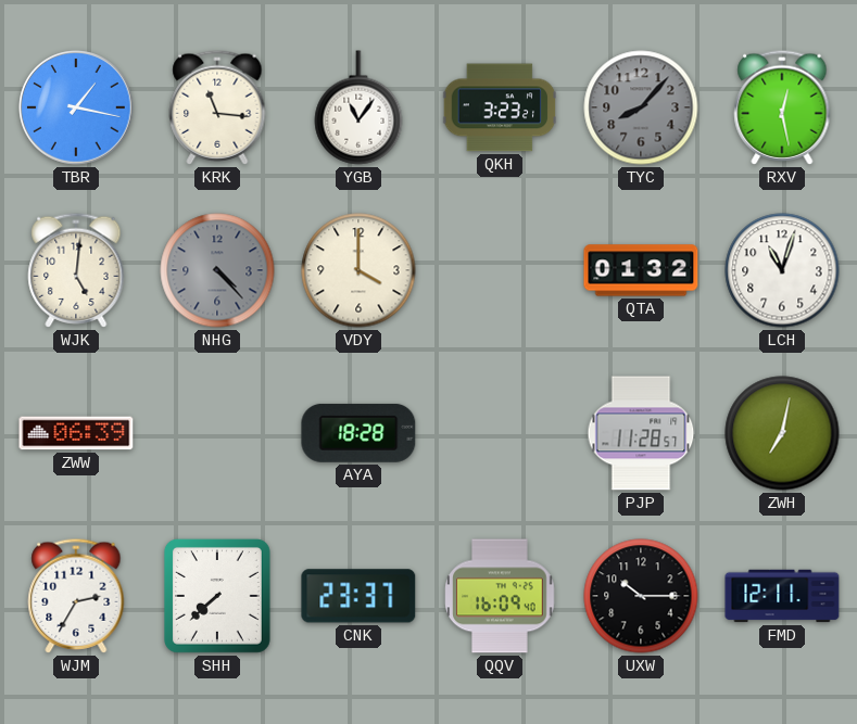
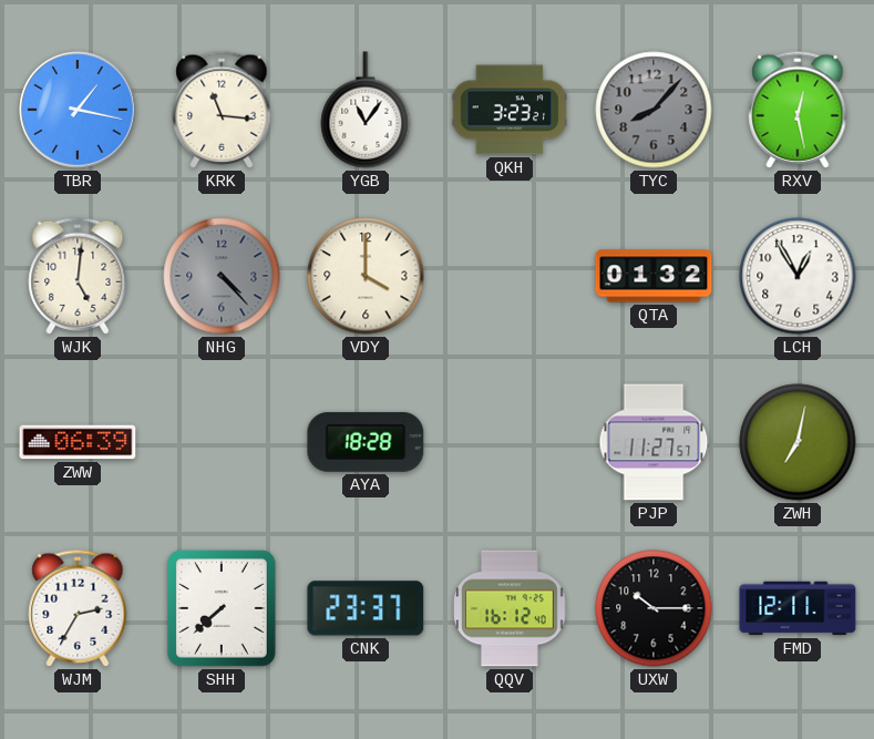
LCH: 11:03 -> 12:55 (798, 276)
PJP: 11:28 -> 11:27 (654, 442)
QQV: 16:09 -> 16:12 (510, 608)
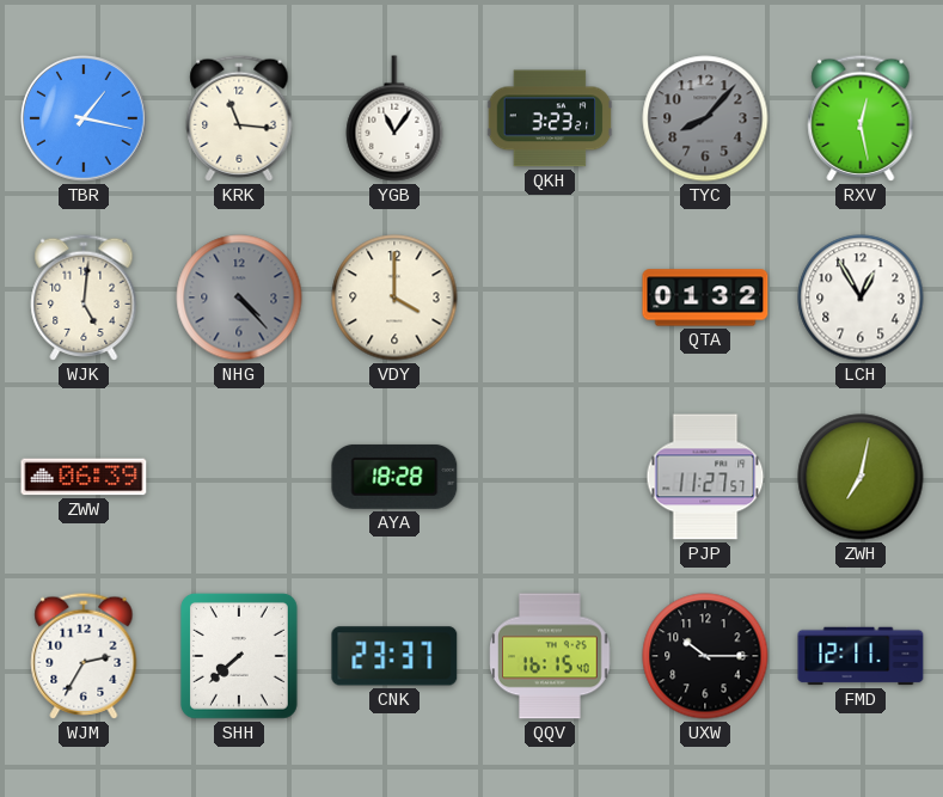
QQV: 16:12 -> 16:15 (550, 656)
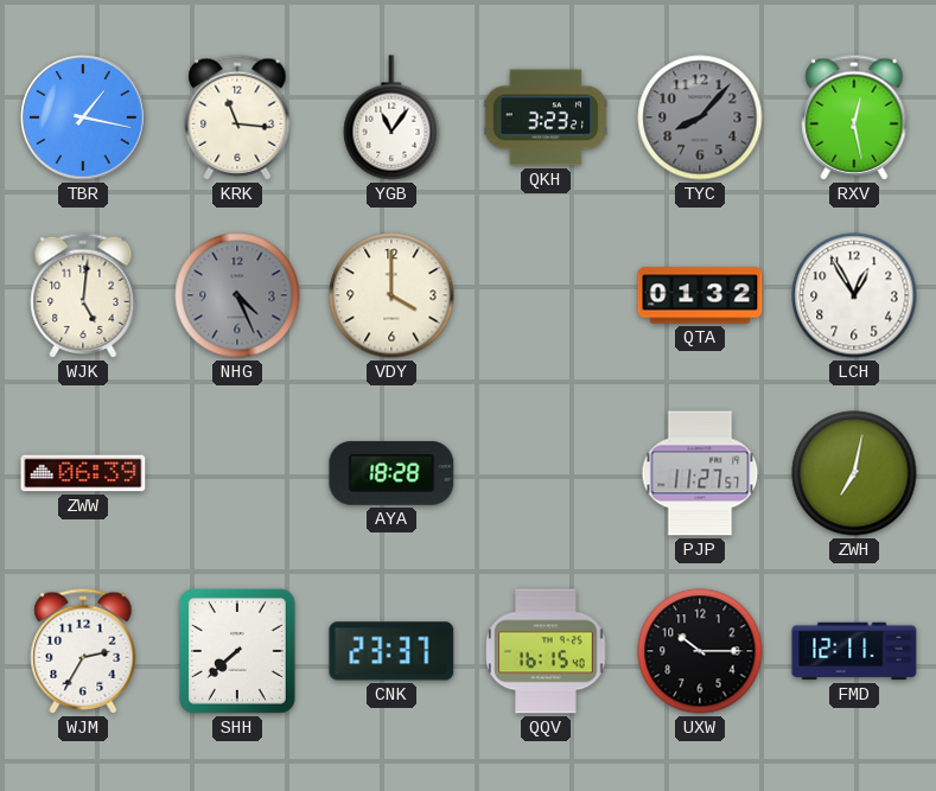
NHG: 4:23 -> 4:26 (237, 295)
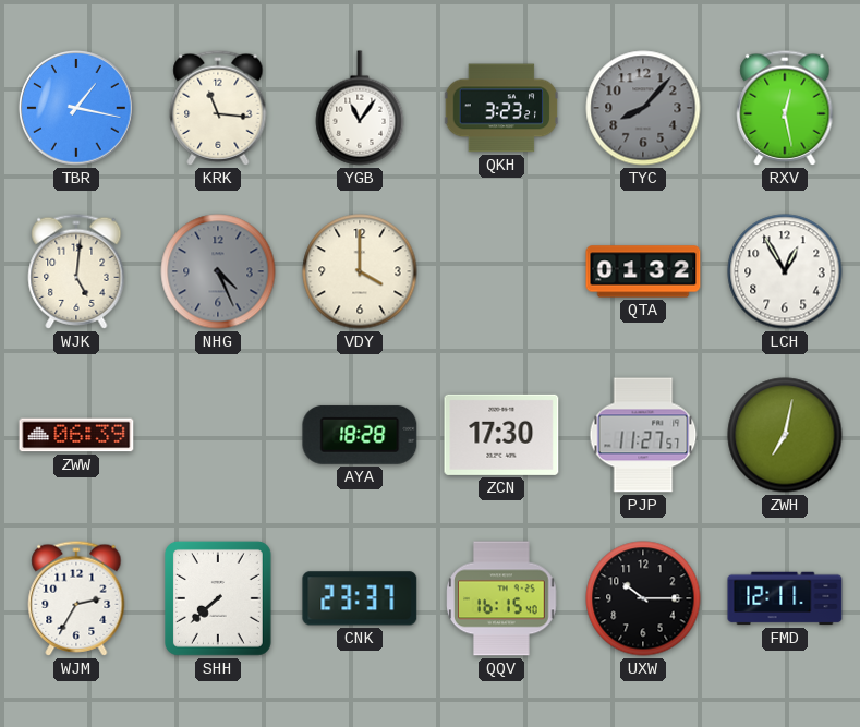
ZCN: none -> 17:30 (501, 435)
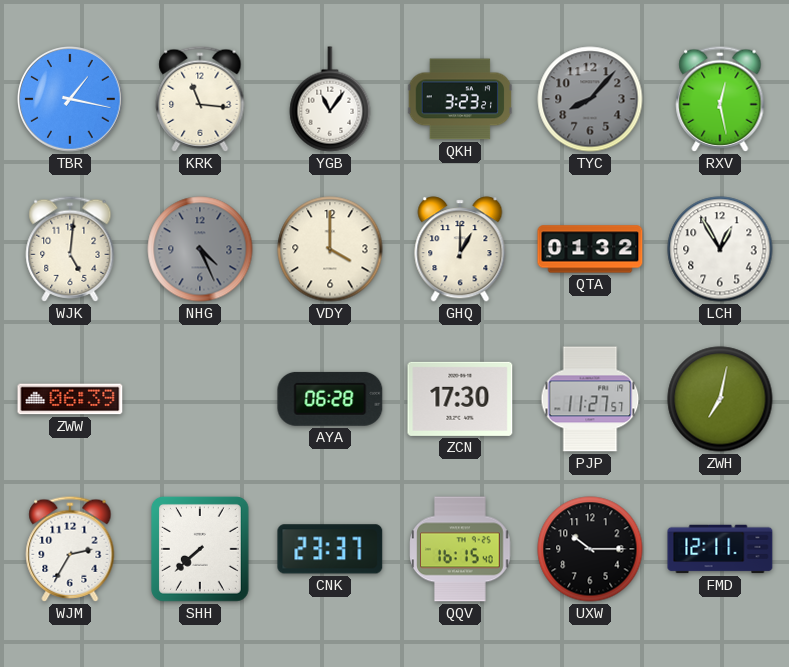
GHQ: none -> 1:00 (460, 249)
AYA: 18:28 -> 06:28 (330, 399)
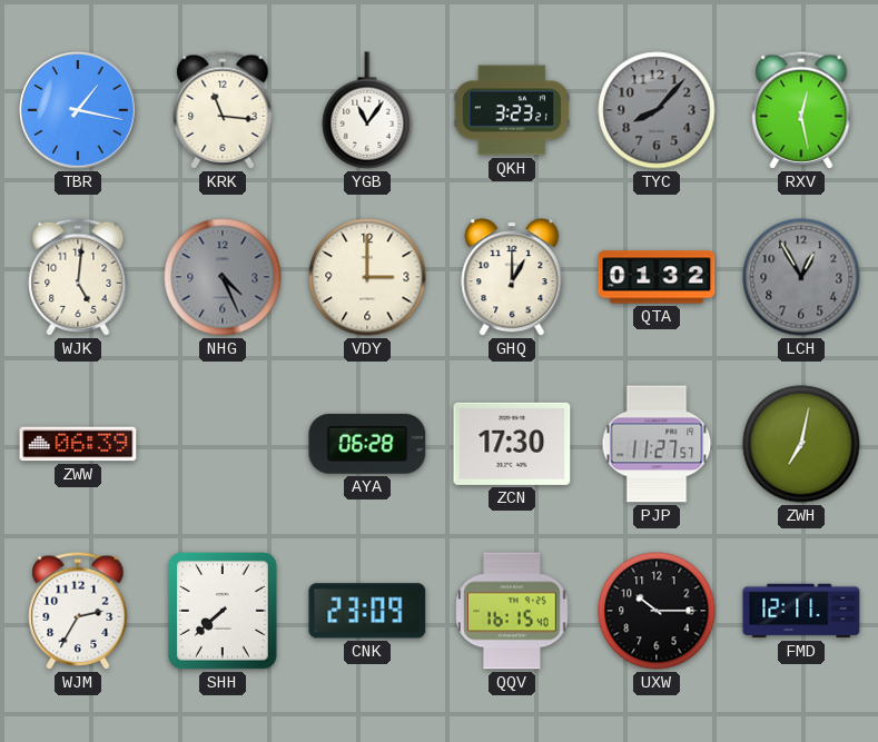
VDY: 4:00 -> 3:00 (367, 277)
LCH dial: white -> grey (801, 277)
CNK: 23:37 -> 23:09 (367, 611)
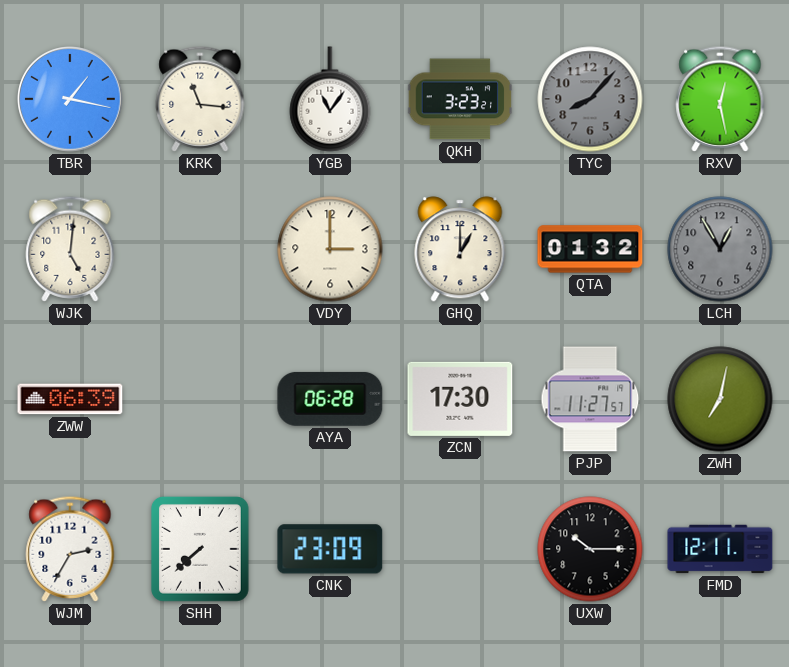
NHG: 4:26 -> none (223, 277)
QQV: 16:15 -> none (512, 611)
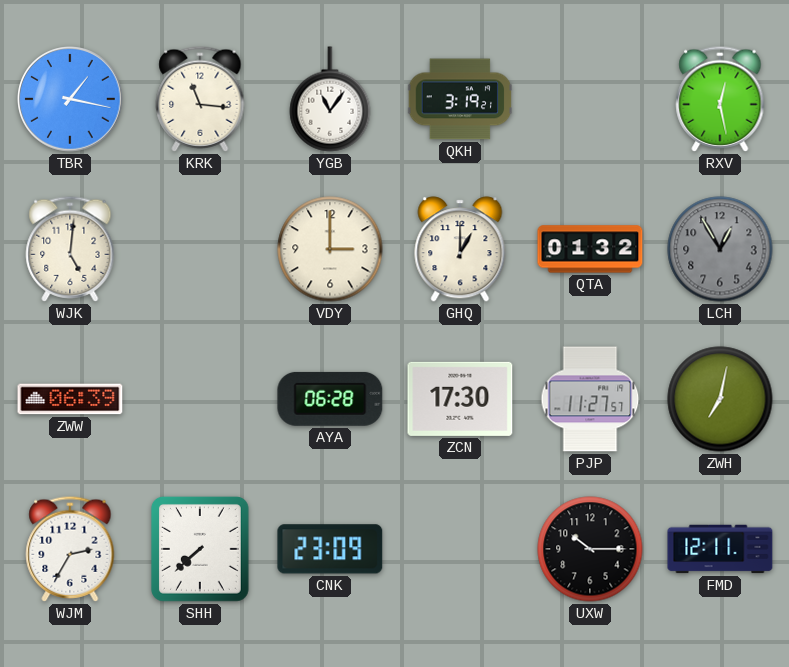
QKH: 3:23 -> 3:19 (460, 99)
TYC: 8:07 -> none (590, 99)
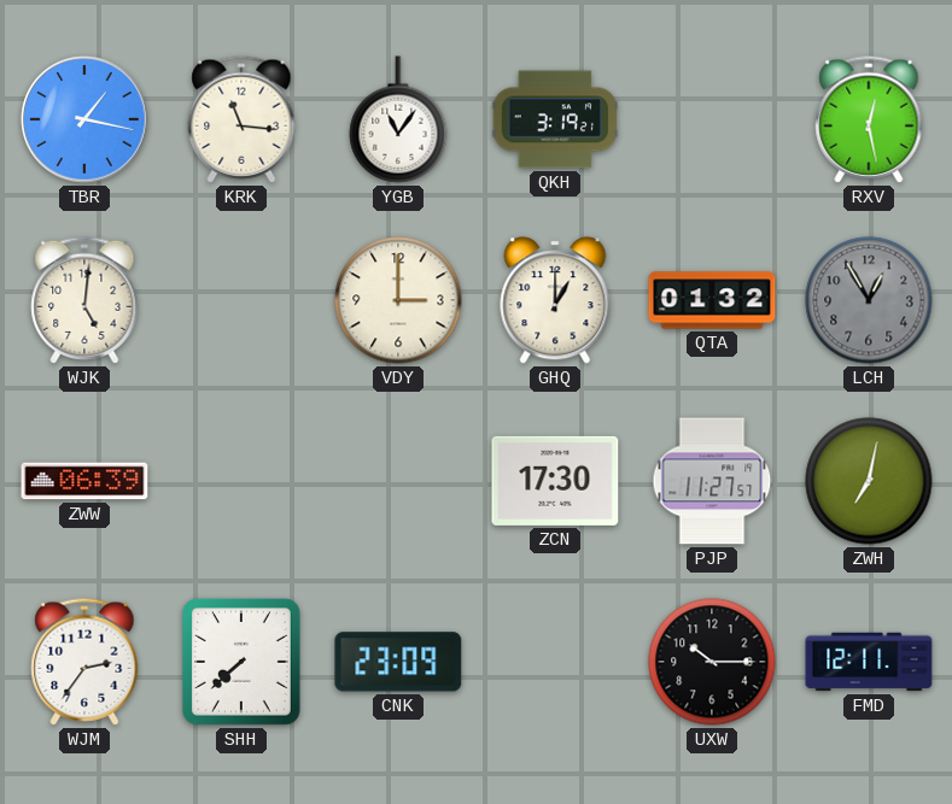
AYA: 06:28 -> none (330, 399)
WJM: 2:35 -> 2:36 (84, 662)
